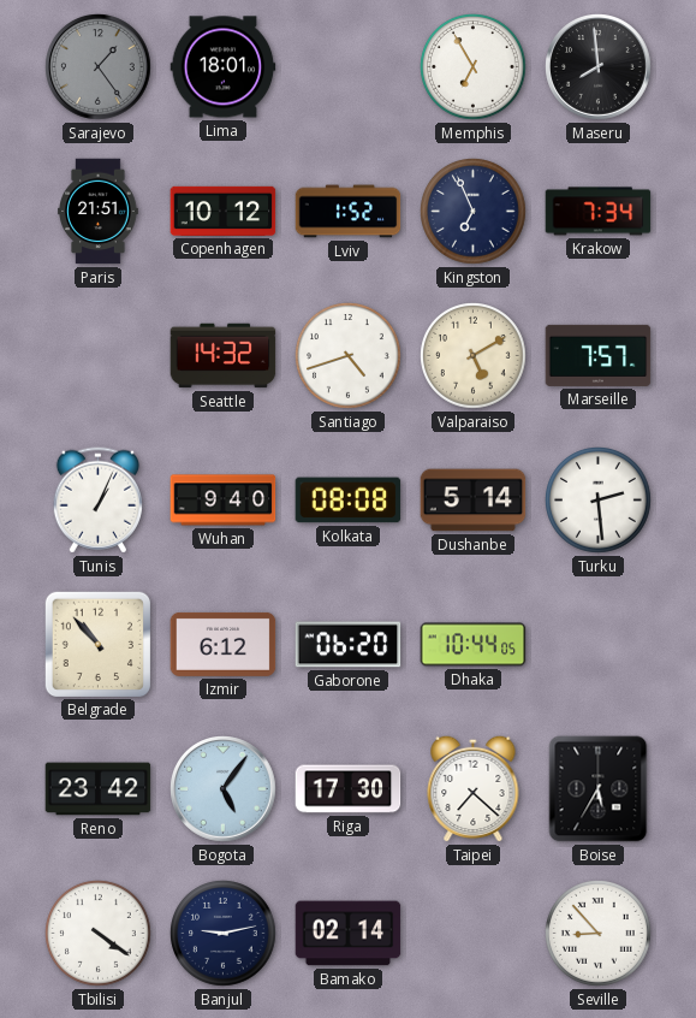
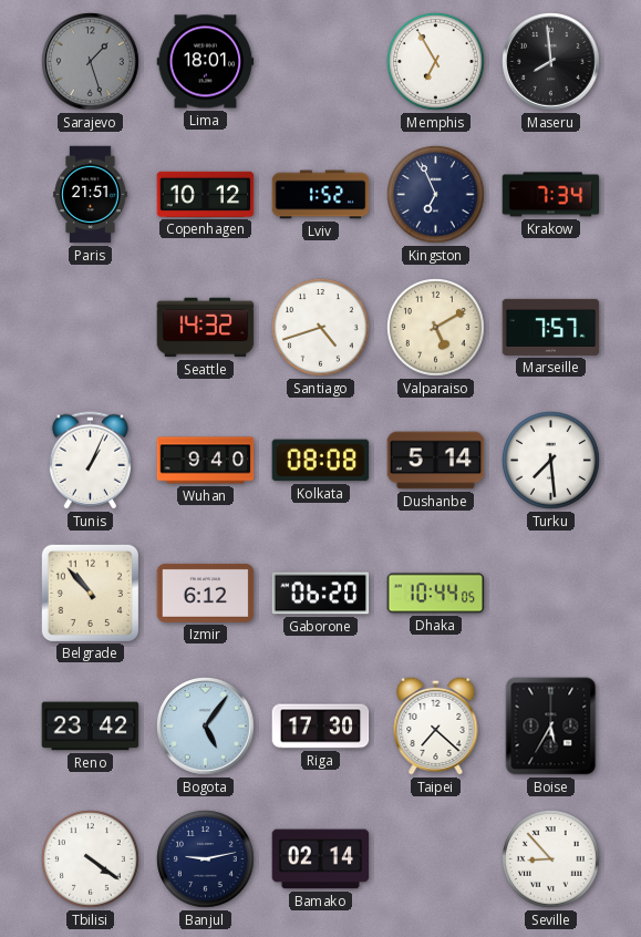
Sarajevo: 1:24 -> 1:27 (91, 62)
Turku: 2:29 -> 7:29 (551, 461)
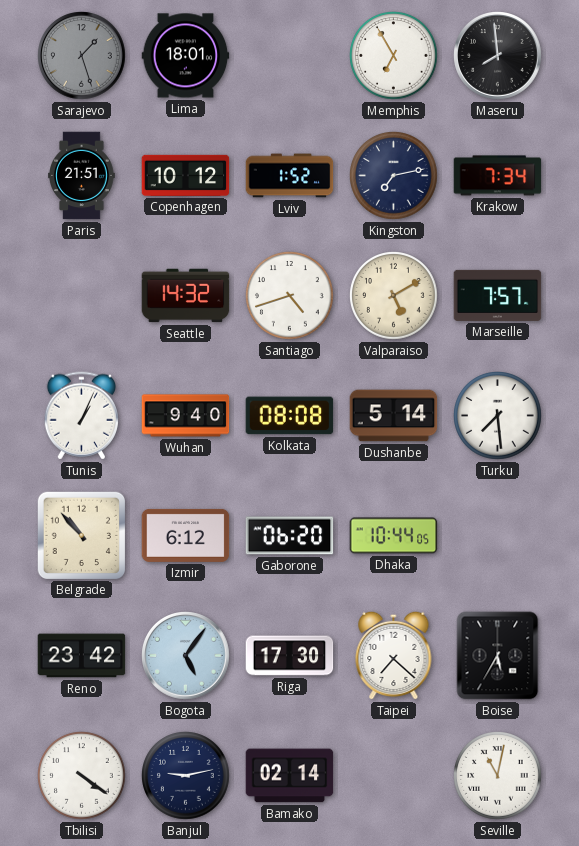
Kingston: 6:56 -> 7:13 (394, 176)
Seville: 8:53 -> 11:02 (498, 776)
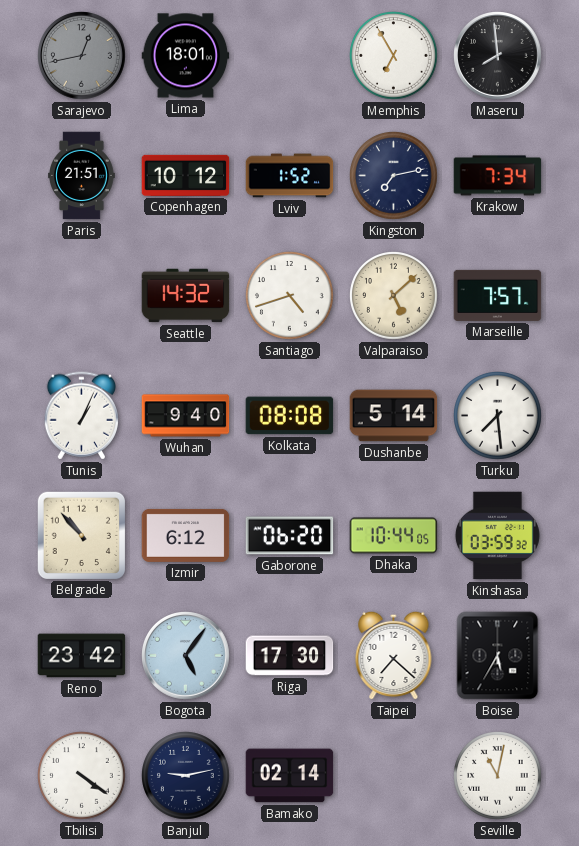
Sarajevo: 1:27 -> 12:43 (82, 56)
Valparaiso: 5:10 -> 5:08 (394, 296)
Kinshasa: none -> 03:59 (497, 536)
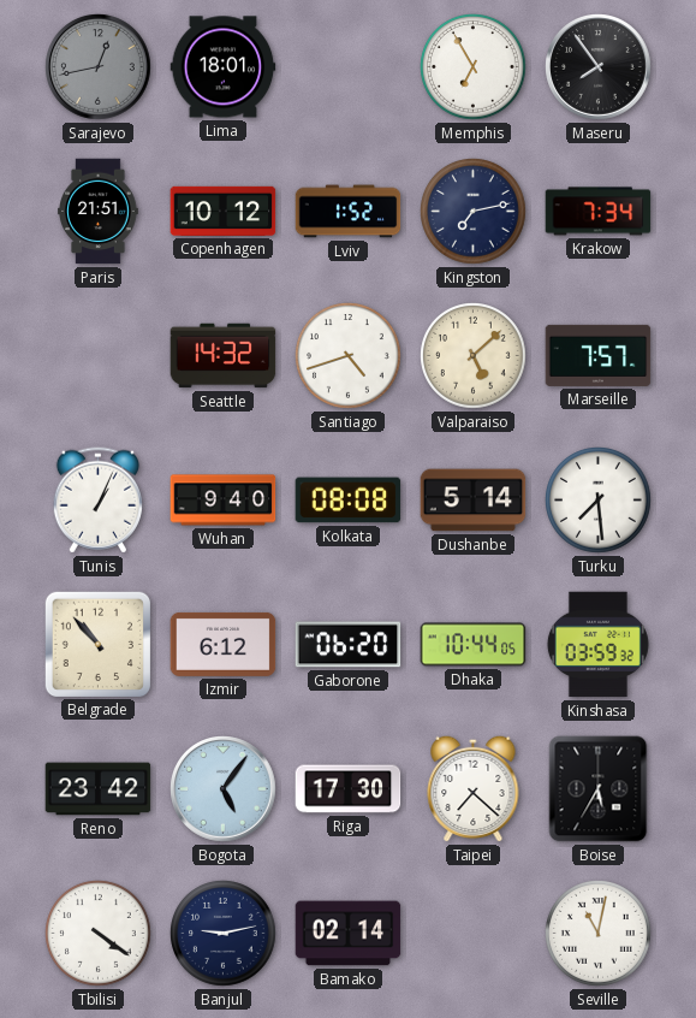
Maseru: 7:59 -> 7:54 (599, 67)
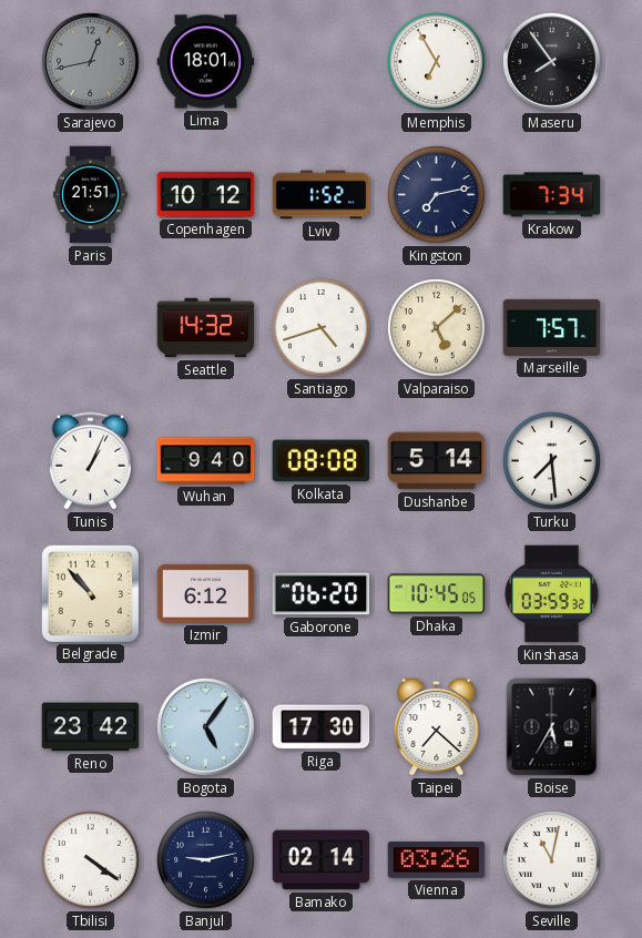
Dhaka: 10:44 -> 10:45 (437, 594)
Vienna: none -> 03:26 (437, 859)
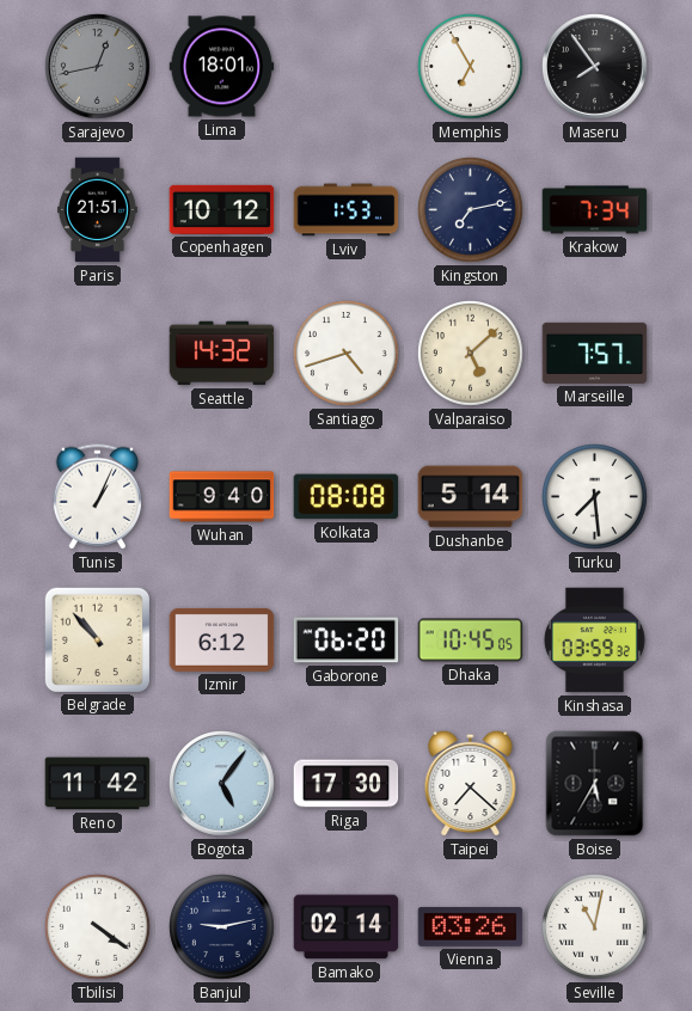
Lviv: 1:52 -> 1:53 (347, 210)
Reno: 23:42 -> 11:42 (98, 784)
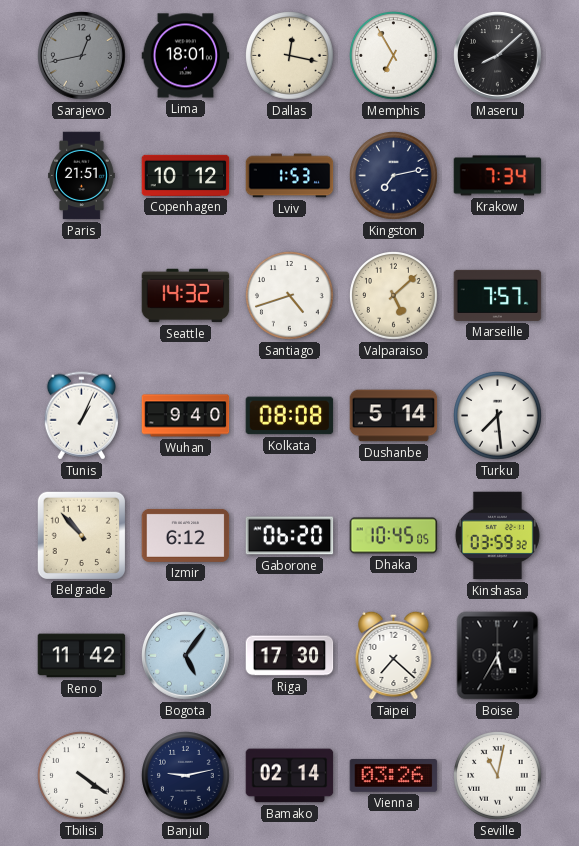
Dallas: none -> 12:17 (290, 56)
Maseru: 7:54 -> 8:08 (498, 56)
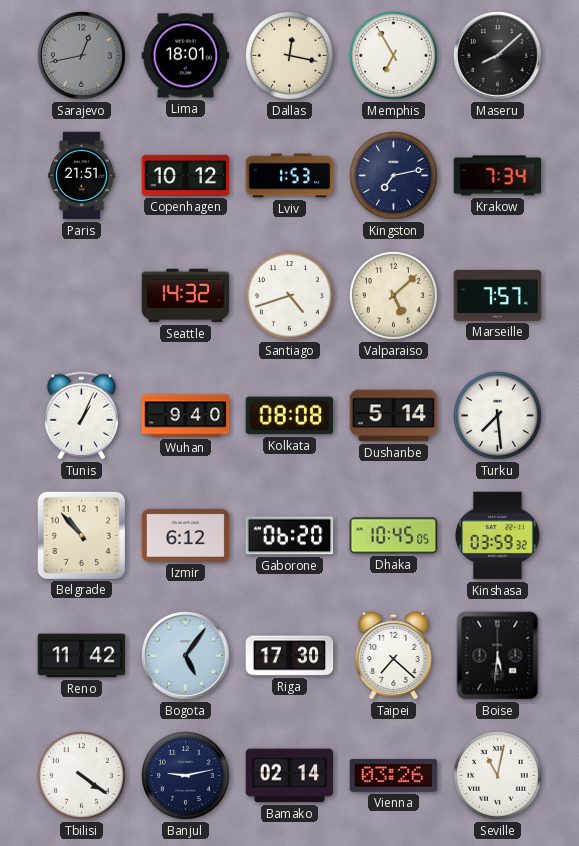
Boise: 5:35 -> 5:31 (498, 656)
